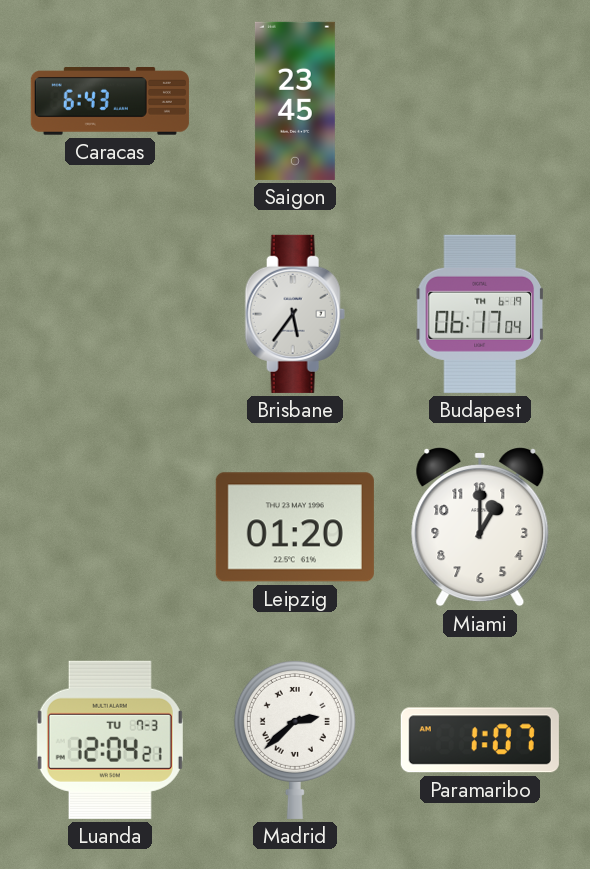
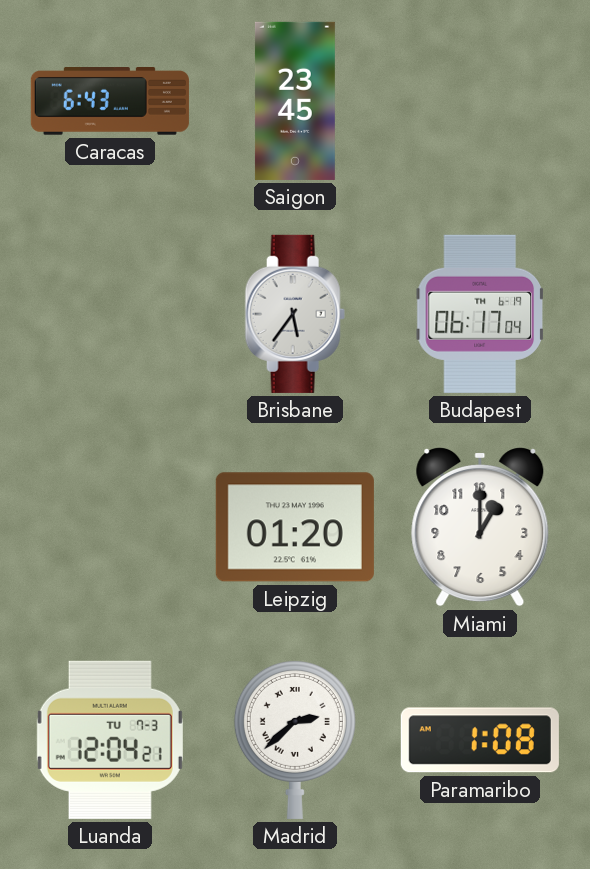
Paramaribo: 1:07 -> 1:08 (480, 740)
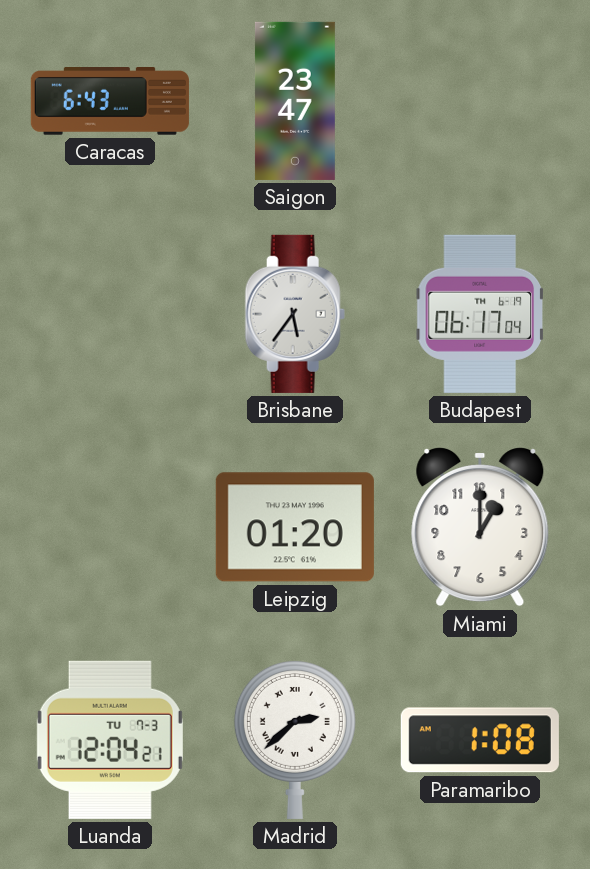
Saigon: 23:45 -> 23:47 (295, 101)
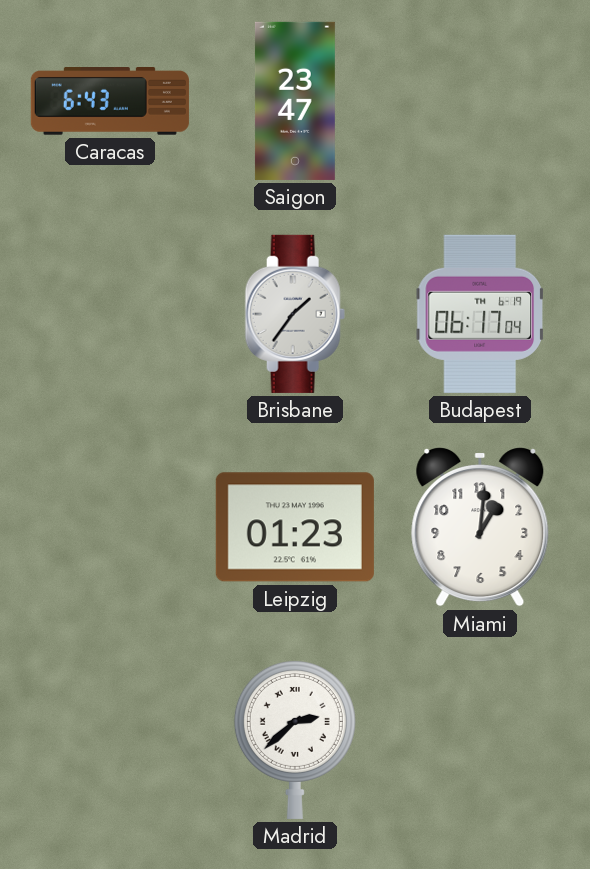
Brisbane: 5:36 -> 1:36 (295, 314)
Leipzig: 01:20 -> 01:23 (295, 527)
Miami: 1:00 -> 1:01 (480, 528)
Luanda: 12:04 -> none (110, 740)
Paramaribo: 1:08 -> none (480, 740)
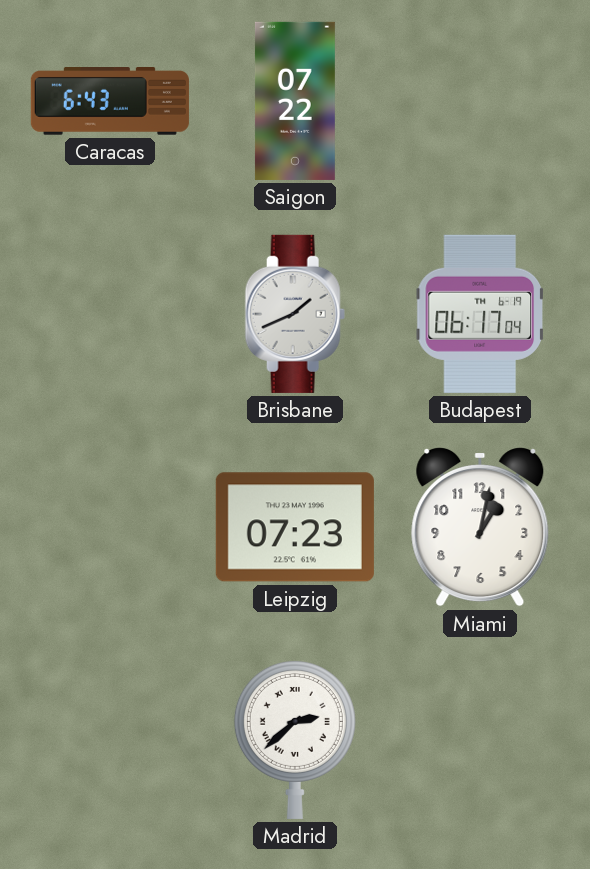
Saigon: 23:47 -> 07:22 (295, 101)
Brisbane: 1:36 -> 1:41 (295, 314)
Leipzig: 01:23 -> 07:23 (295, 527)
Miami: 1:01 -> 1:02 (480, 528)
